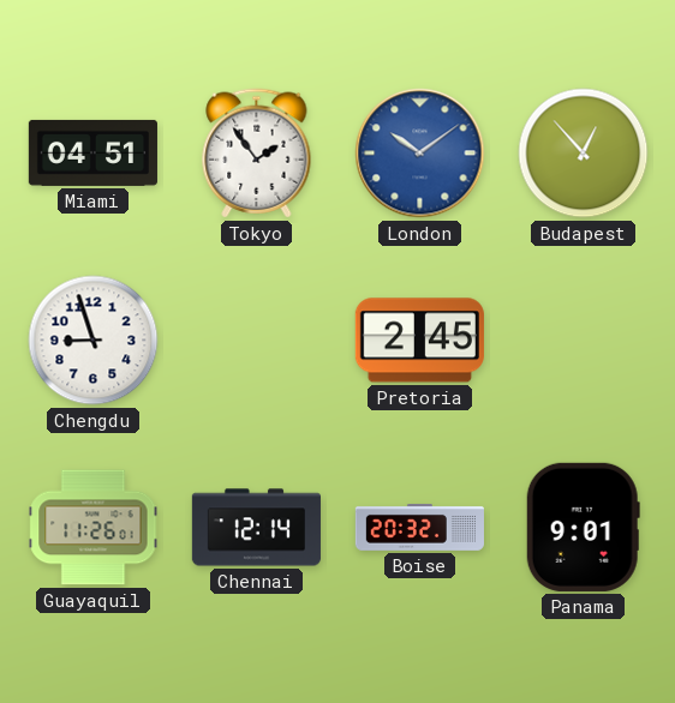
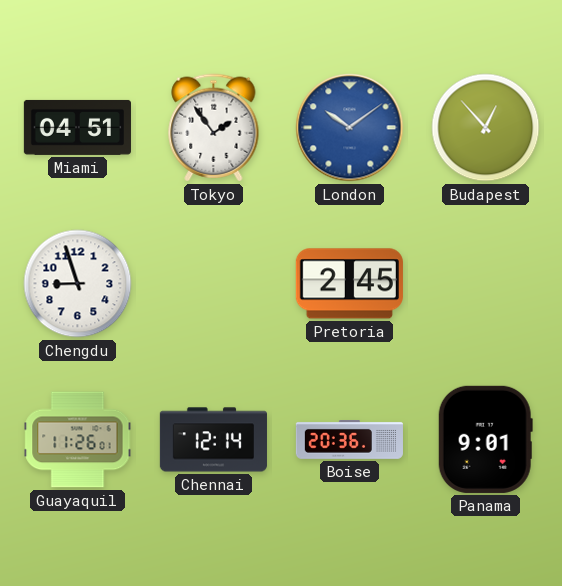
Boise: 20:32 -> 20:36 (349, 440)
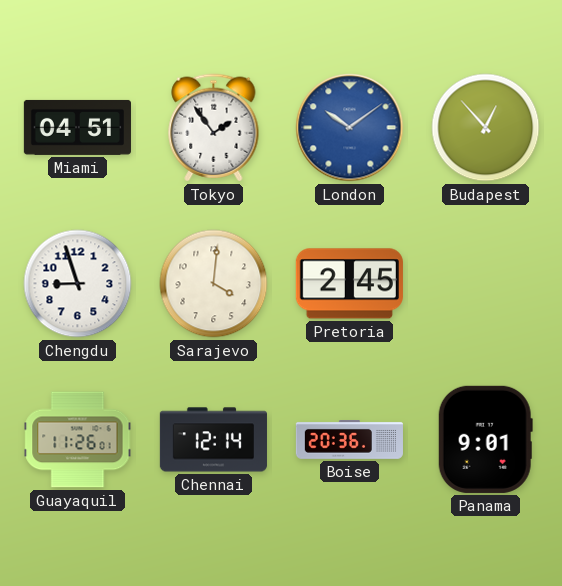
Sarajevo: none -> 4:01 (214, 284)
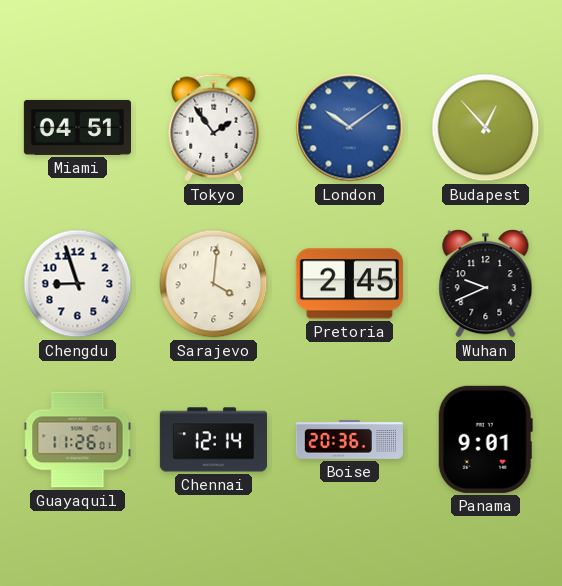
Wuhan: none -> 9:41 (486, 284)
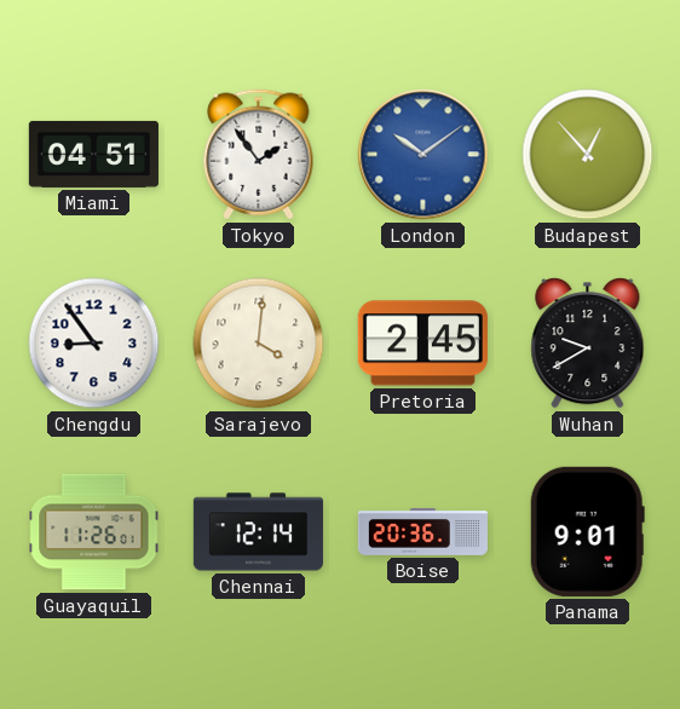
Chengdu: 8:57 -> 8:54 (94, 344)
Wuhan: 9:41 -> 9:40 (588, 344)
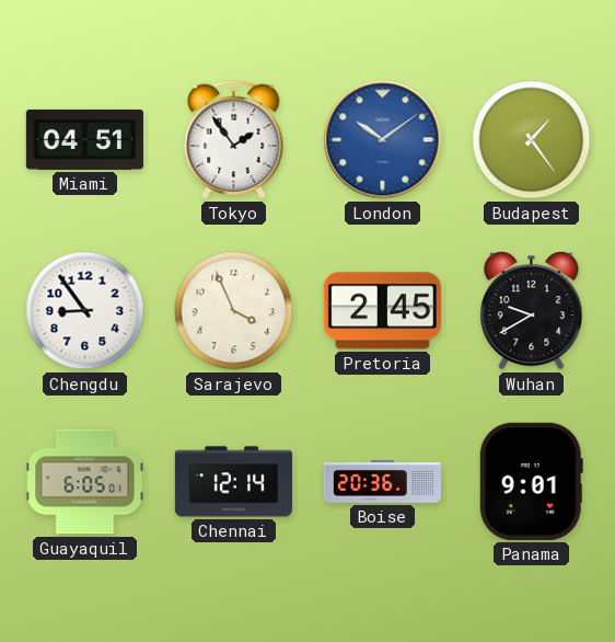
Budapest: 12:53 -> 1:24 (532, 140)
Sarajevo: 4:01 -> 3:56 (234, 311)
Guayaquil: 11:26 -> 6:05 (85, 482)
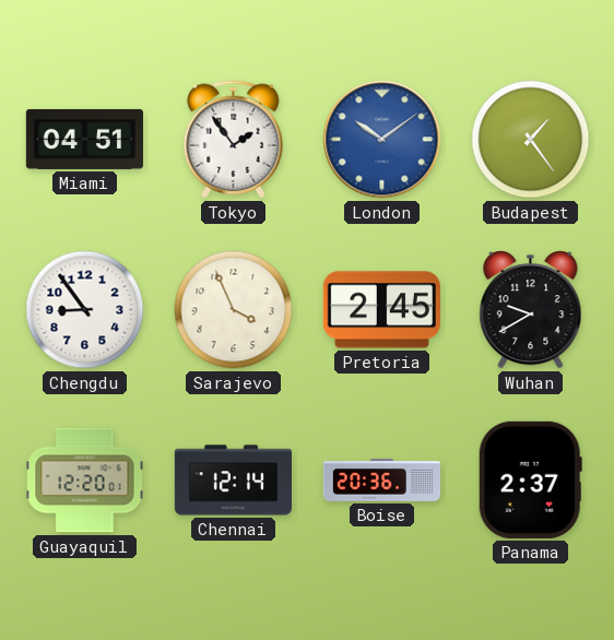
Guayaquil: 6:05 -> 12:20 (85, 481)
Panama: 9:01 -> 2:37 (530, 479)
